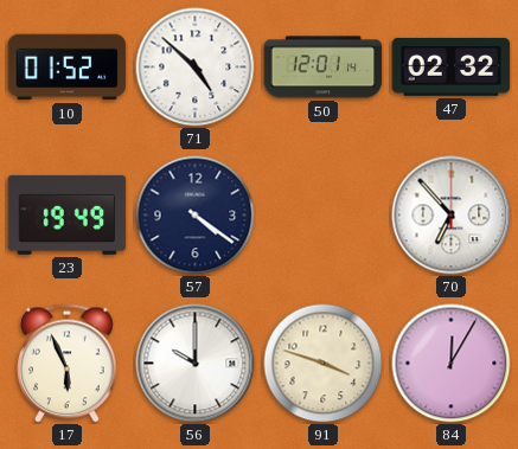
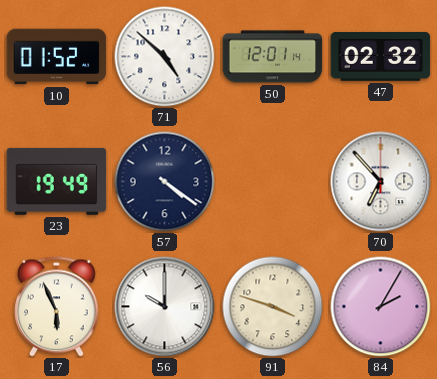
84: 12:05 -> 2:05 (381, 307)
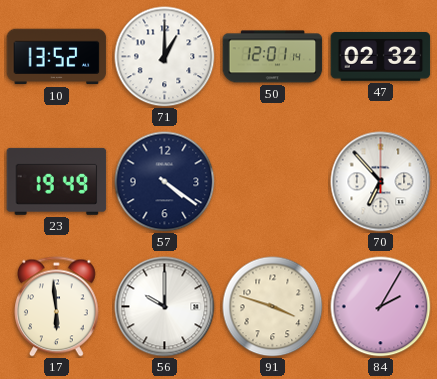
10: 01:52 -> 13:52 (57, 57)
71: 4:52 -> 1:00 (165, 57)
17: 5:56 -> 5:59 (57, 307)
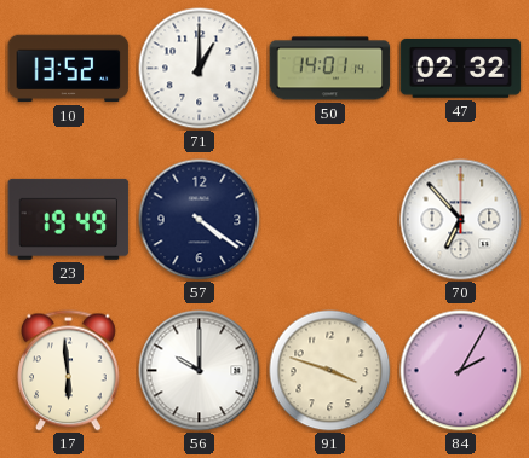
50: 12:01 -> 14:01 (330, 69)
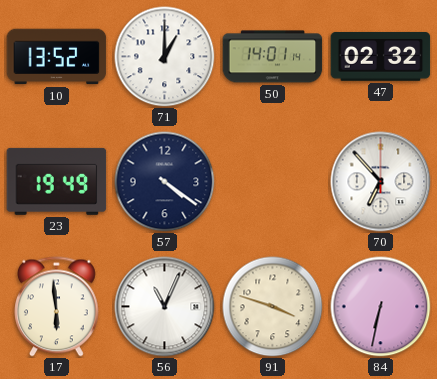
56: 10:00 -> 11:04 (165, 307)
84: 2:05 -> 6:32 (381, 307)
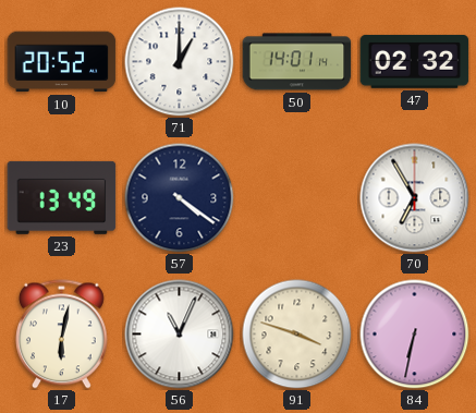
10: 13:52 -> 20:52 (62, 62)
23: 19:49 -> 13:49 (62, 197)
70: 6:53 -> 6:55 (415, 198)
17: 5:59 -> 6:02 (62, 335)
